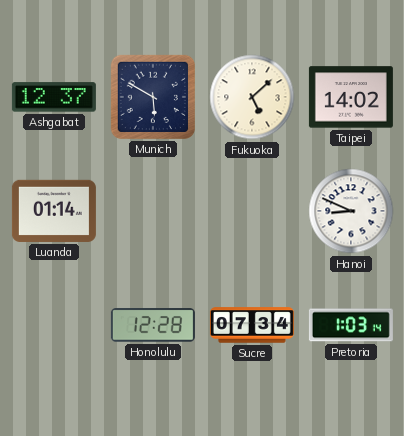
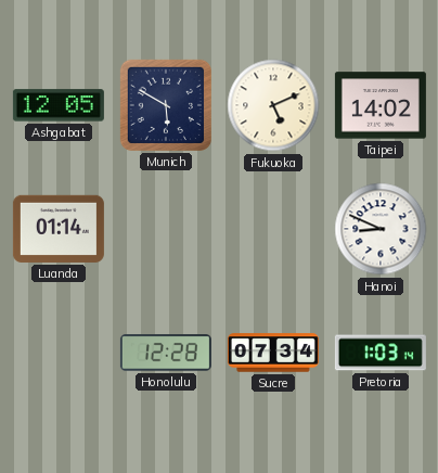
Ashgabat: 12:37 -> 12:05 (59, 105)
Fukuoka: 5:08 -> 5:11 (273, 105)
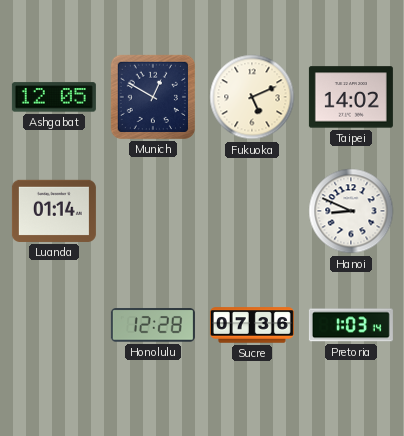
Munich: 5:50 -> 12:50 (153, 97)
Sucre: 07:34 -> 07:36 (252, 325)
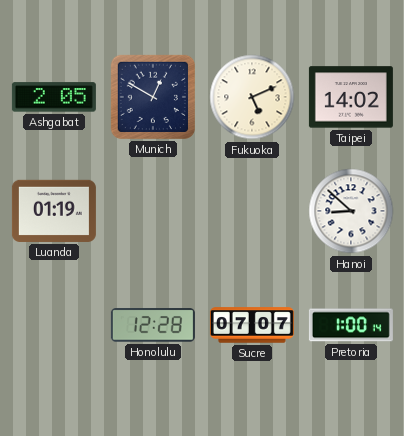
Ashgabat: 12:05 -> 2:05 (54, 97)
Luanda: 01:14 -> 01:19 (54, 211)
Hanoi: 8:49 -> 8:52 (351, 211)
Sucre: 07:36 -> 07:07 (252, 325)
Pretoria: 1:03 -> 1:00 (351, 325)
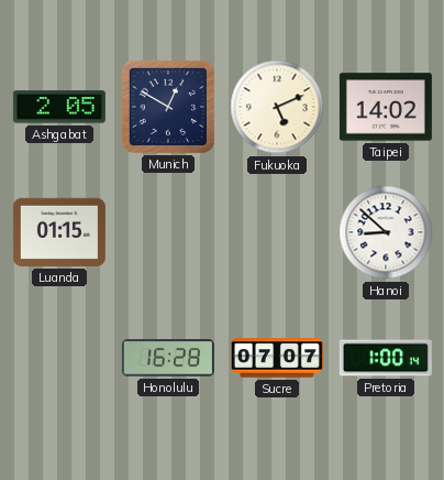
Luanda: 01:19 -> 01:15 (59, 232)
Honolulu: 12:28 -> 16:28 (168, 358)
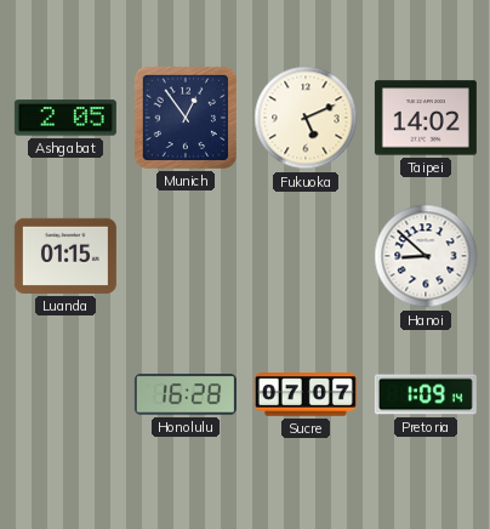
Munich: 12:50 -> 12:54 (186, 118)
Pretoria: 1:00 -> 1:09 (426, 394)
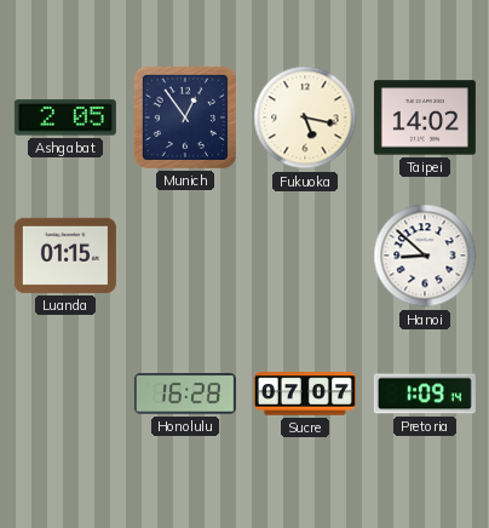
Fukuoka: 5:11 -> 5:17 (305, 117)
